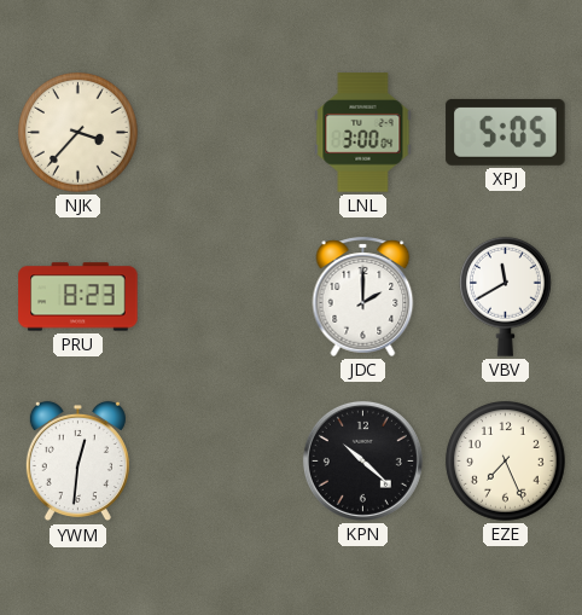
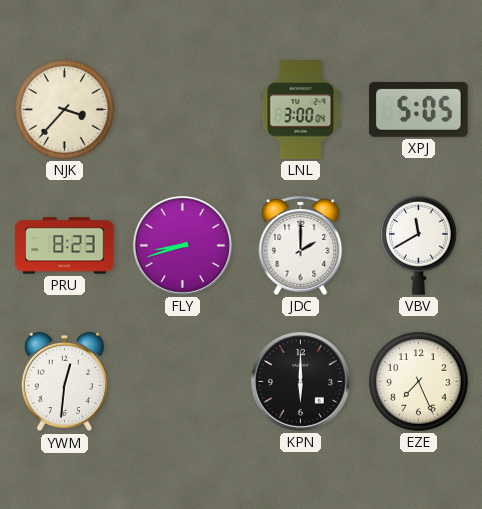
FLY: none -> 8:42 (182, 245)
KPN: 10:22 -> 6:00 (300, 381)
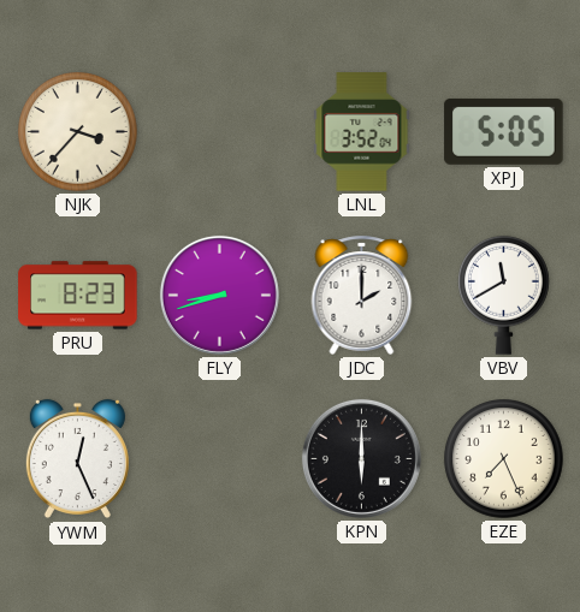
LNL: 3:00 -> 3:52 (362, 132)
YWM: 12:31 -> 12:26 (77, 459)
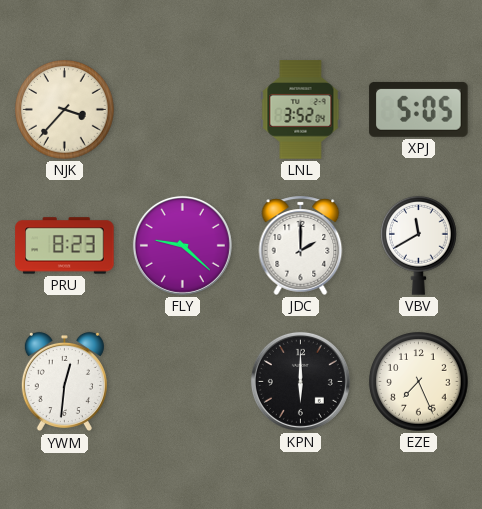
FLY: 8:42 -> 9:22 (182, 245)
YWM: 12:26 -> 12:31 (64, 382)
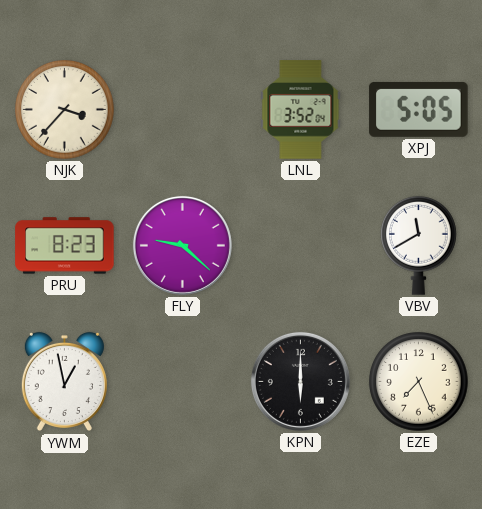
JDC: 2:00 -> none (301, 245)
YWM: 12:31 -> 12:58 (64, 382)
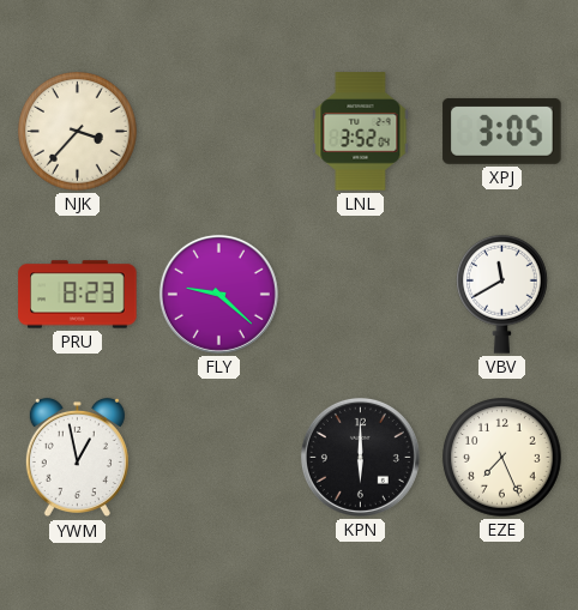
XPJ: 5:05 -> 3:05 (502, 131)
